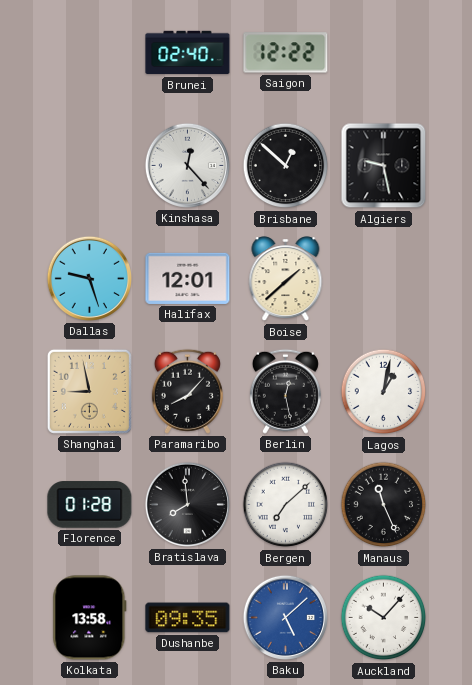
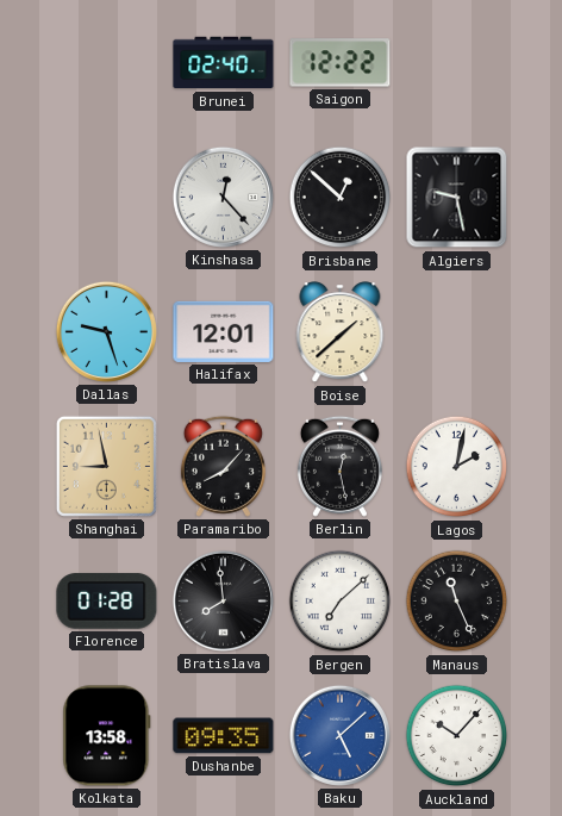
Lagos: 1:02 -> 2:02 (457, 467)
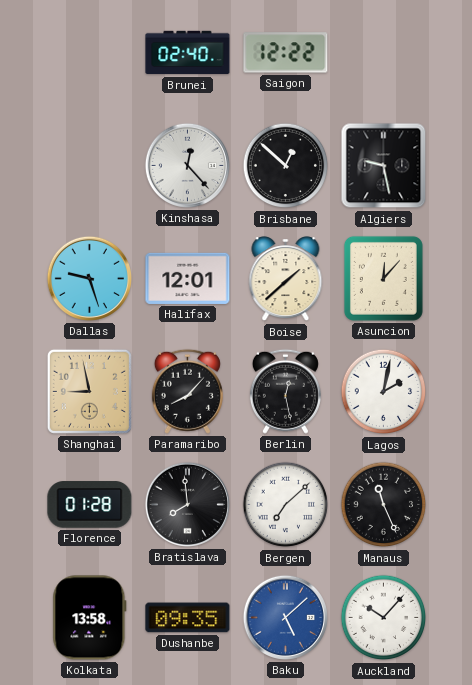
Asuncion: none -> 12:07 (383, 278)
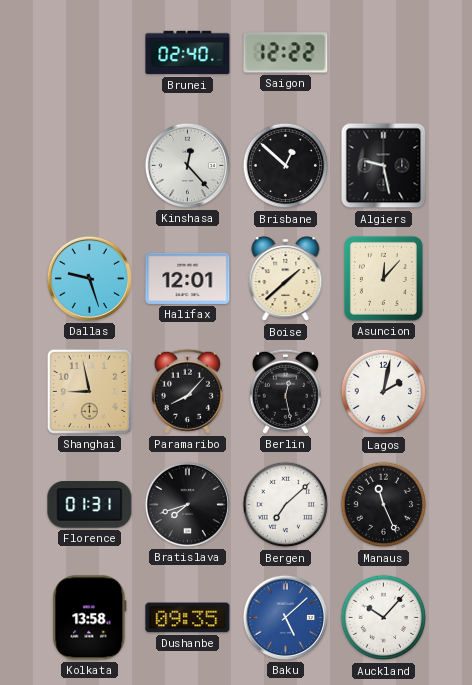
Florence: 01:28 -> 01:31 (90, 505)
Bratislava: 7:59 -> 7:42 (187, 504)
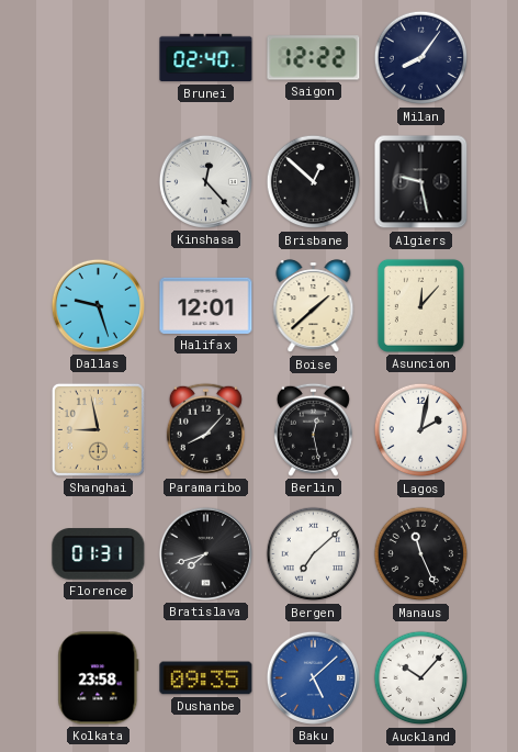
Milan: none -> 8:06 (421, 58)
Kolkata: 13:58 -> 23:58 (99, 678)
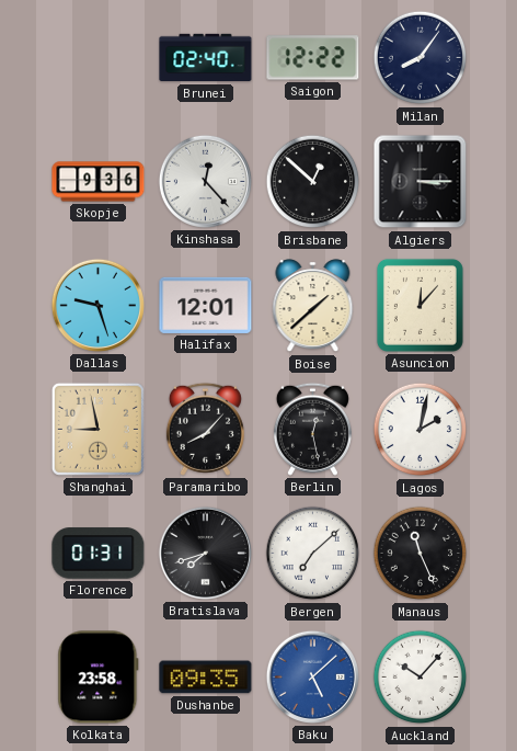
Skopje: none -> 9:36 (99, 182)
Algiers: 9:28 -> 3:15 (421, 182)
